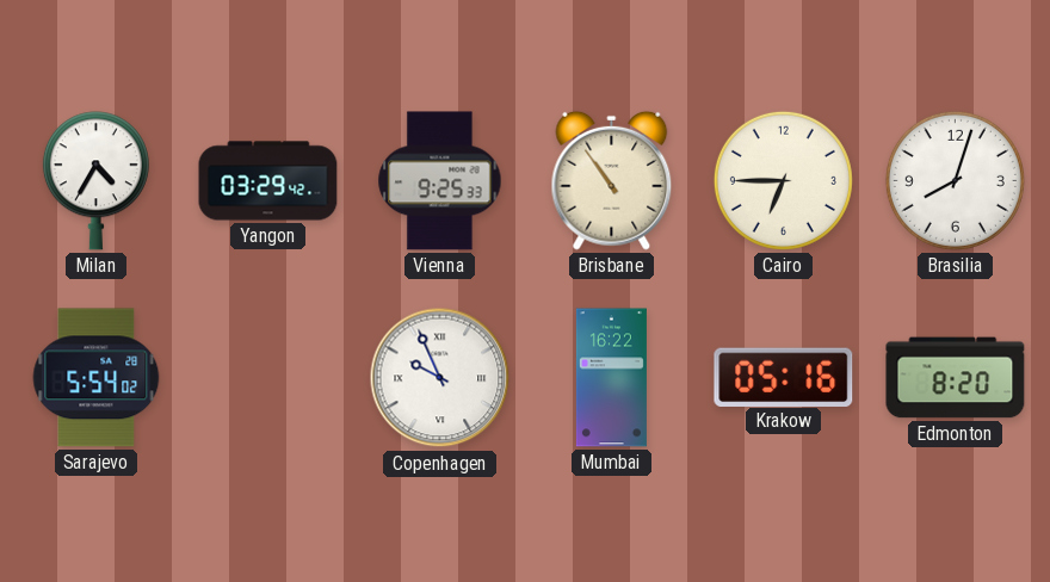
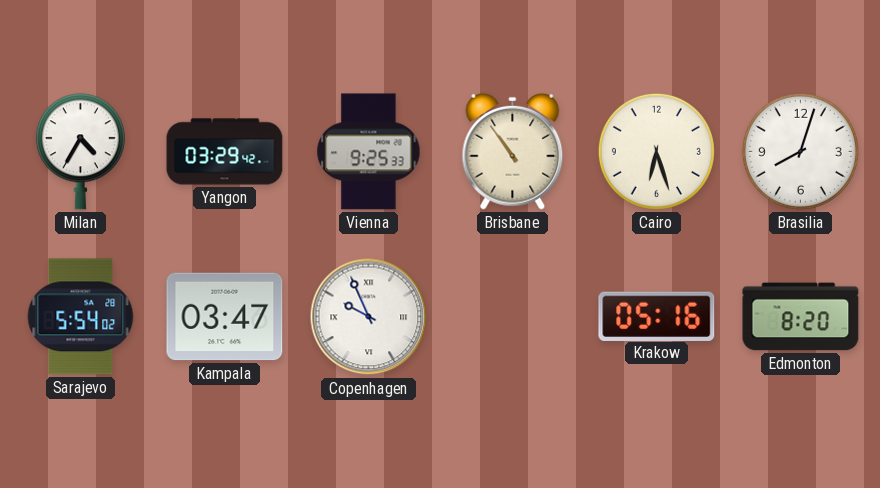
Cairo: 6:45 -> 6:27 (656, 151)
Kampala: none -> 03:47 (225, 317)
Mumbai: 16:22 -> none (611, 378)
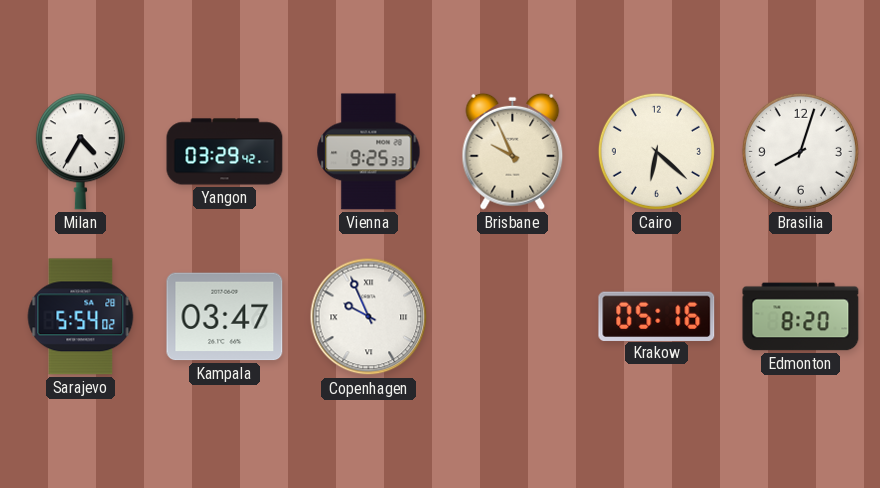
Brisbane: 10:54 -> 9:56 (513, 151)
Cairo: 6:27 -> 6:22 (656, 151)
